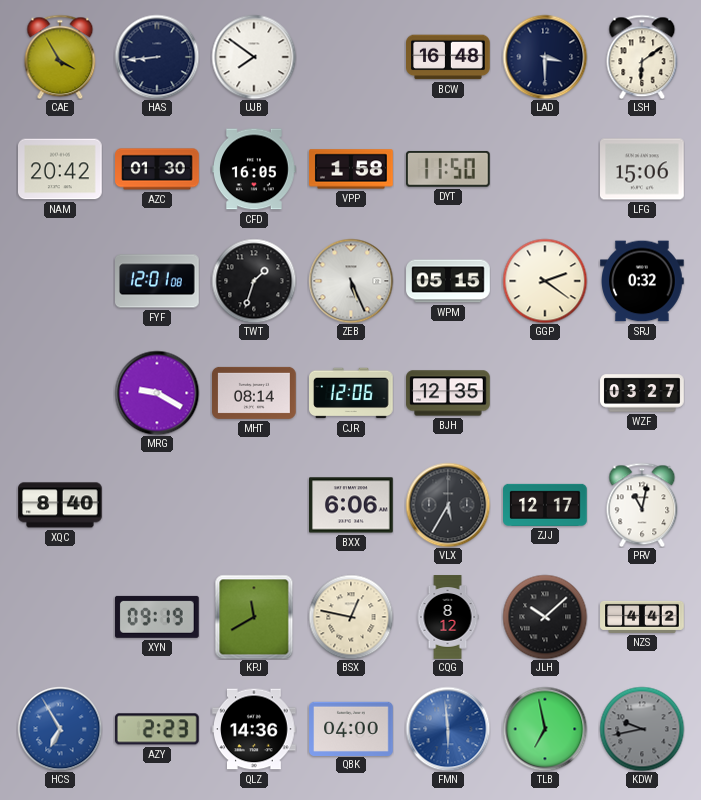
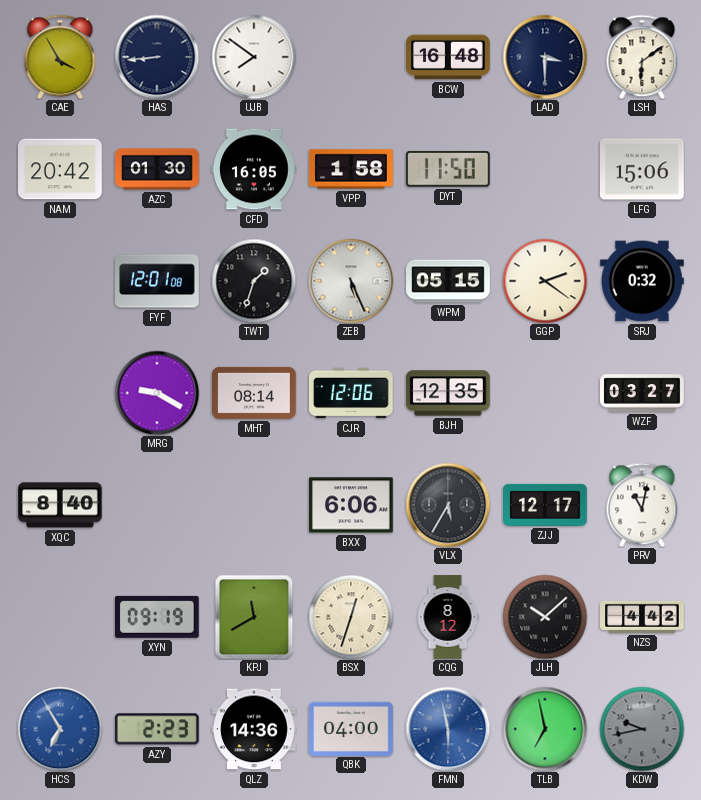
BSX: 12:47 -> 12:33 (351, 617)
FMN: 5:59 -> 5:58 (448, 729)
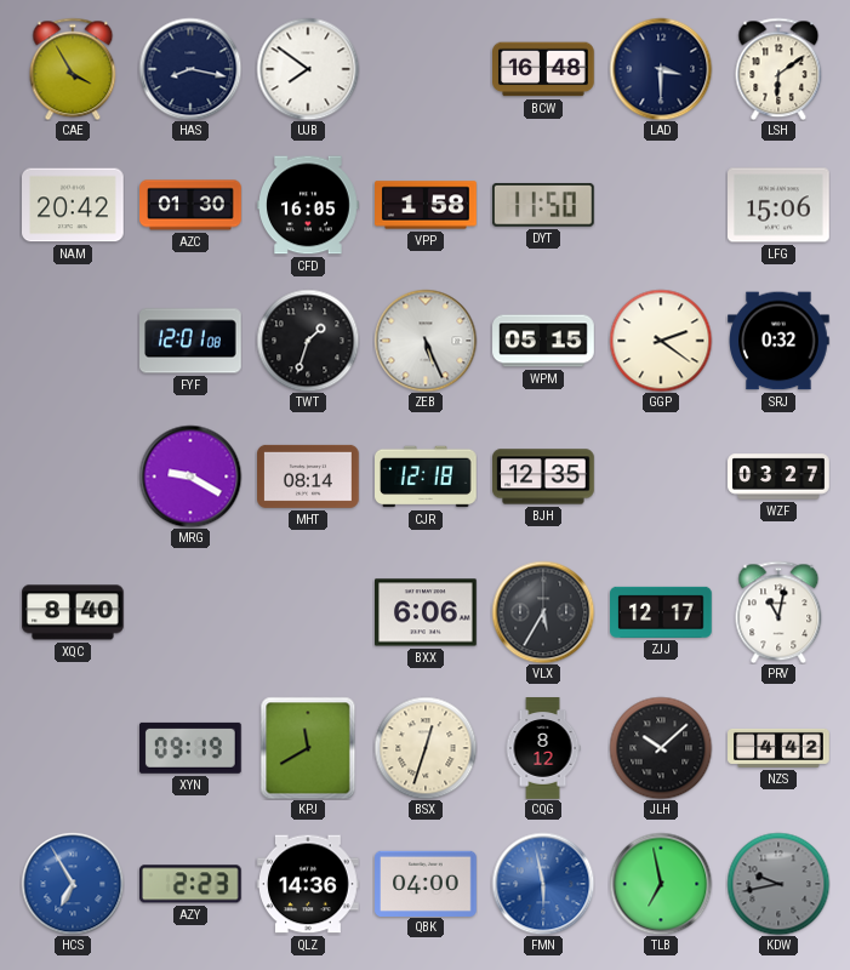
HAS: 8:44 -> 8:17 (190, 69)
CJR: 12:06 -> 12:18 (427, 477)
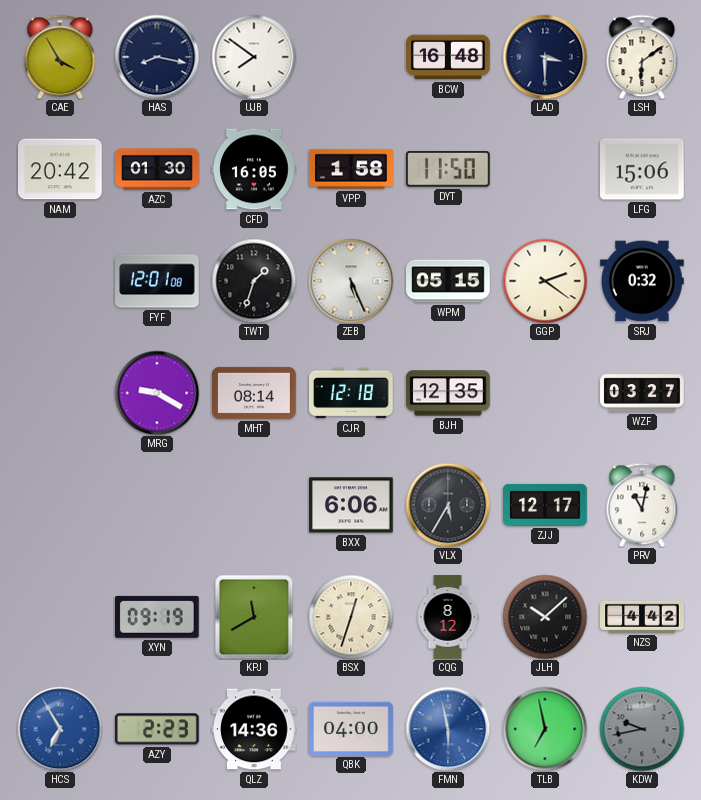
XQC: 8:40 -> none (74, 612)
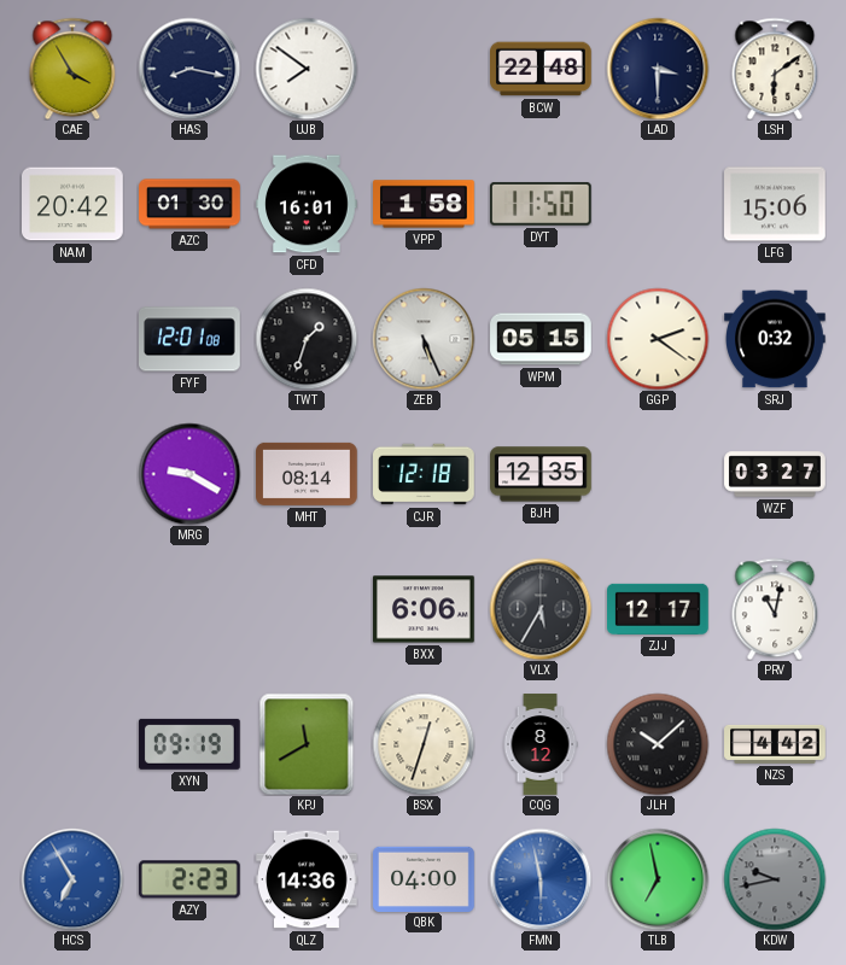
BCW: 16:48 -> 22:48 (542, 69)
CFD: 16:05 -> 16:01 (307, 204)
